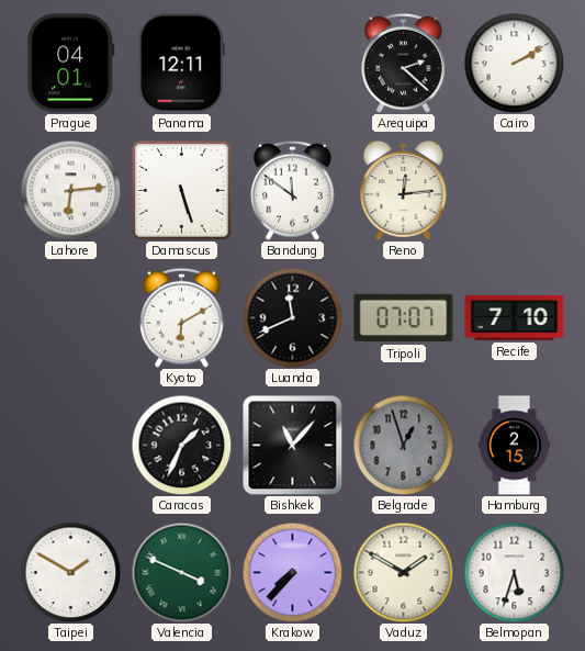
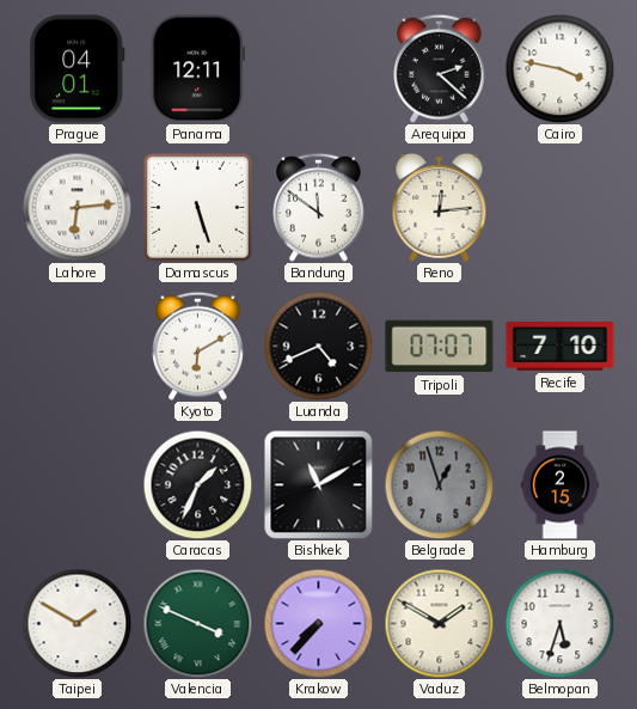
Cairo: 2:10 -> 3:47 (559, 68)
Luanda: 11:41 -> 4:41 (318, 346)
Bishkek: 11:07 -> 11:10 (318, 484)
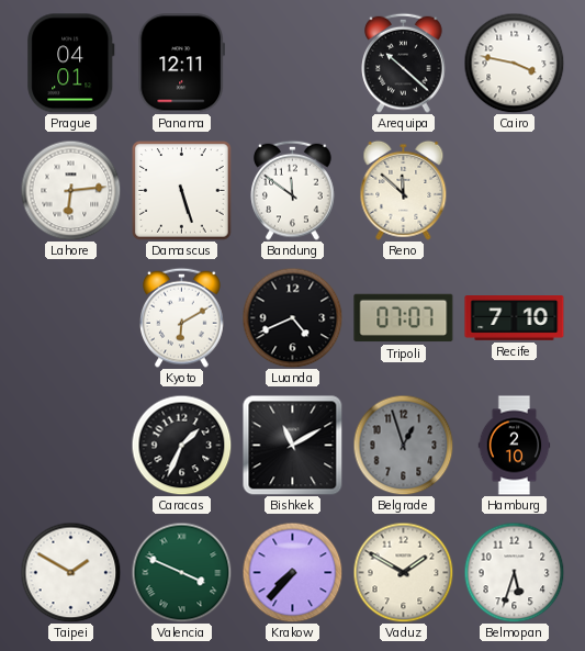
Arequipa: 2:22 -> 10:22 (404, 63)
Reno: 12:14 -> 11:52 (404, 190)
Hamburg: 2:15 -> 2:10 (515, 446)
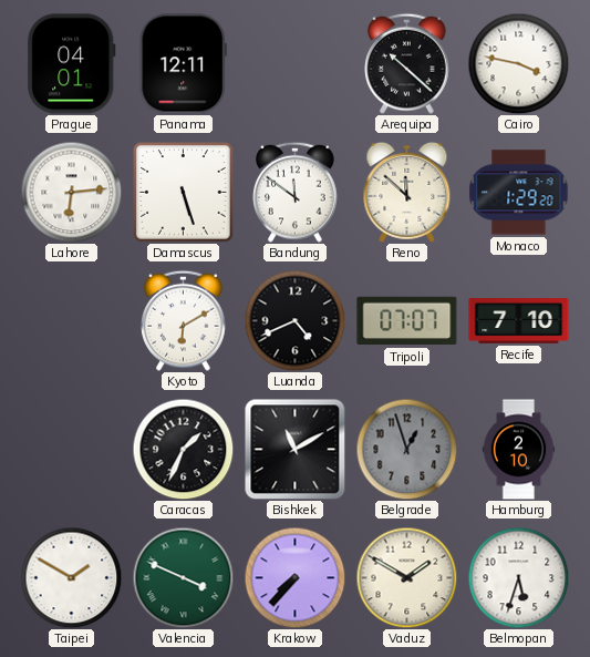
Monaco: none -> 1:29 (519, 193)
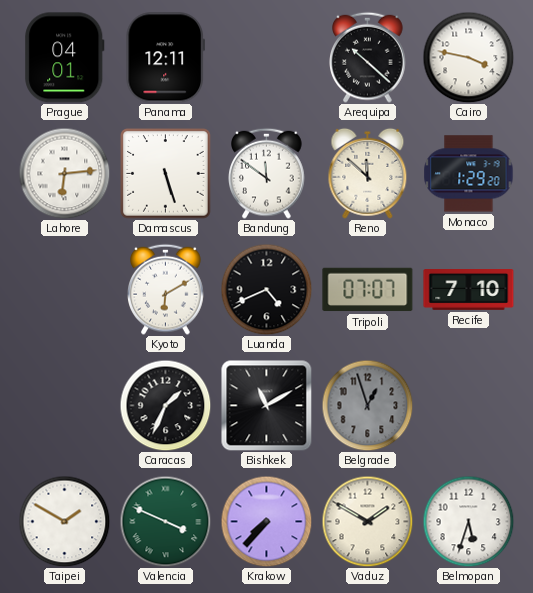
Hamburg: 2:10 -> none (519, 450)
